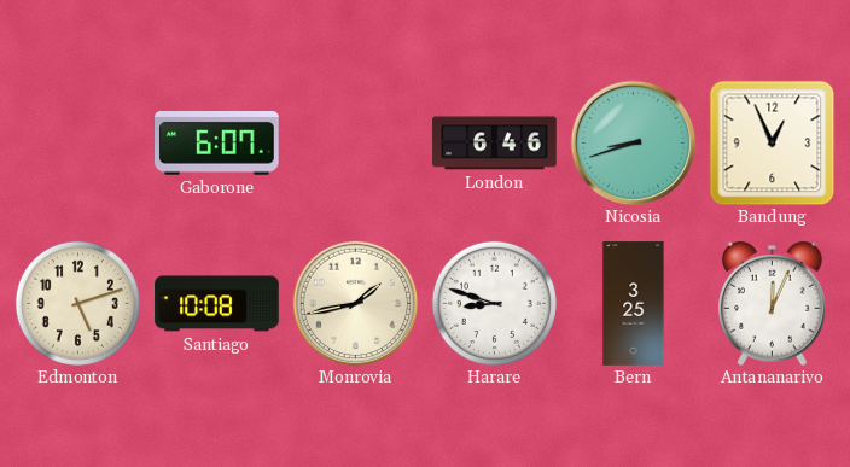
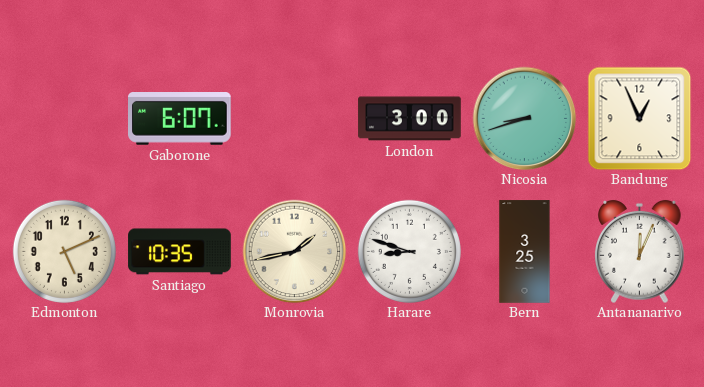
London: 6:46 -> 3:00 (410, 119)
Edmonton: 5:12 -> 5:11 (64, 251)
Santiago: 10:08 -> 10:35 (180, 252)
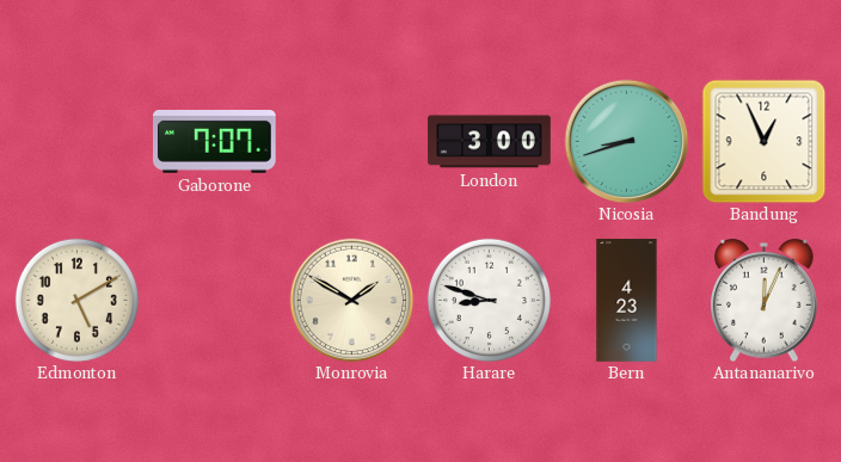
Gaborone: 6:07 -> 7:07 (215, 142)
Edmonton: 5:11 -> 5:10 (76, 300)
Santiago: 10:35 -> none (180, 252)
Monrovia: 1:43 -> 1:50 (351, 300)
Bern: 3:25 -> 4:23 (627, 301)
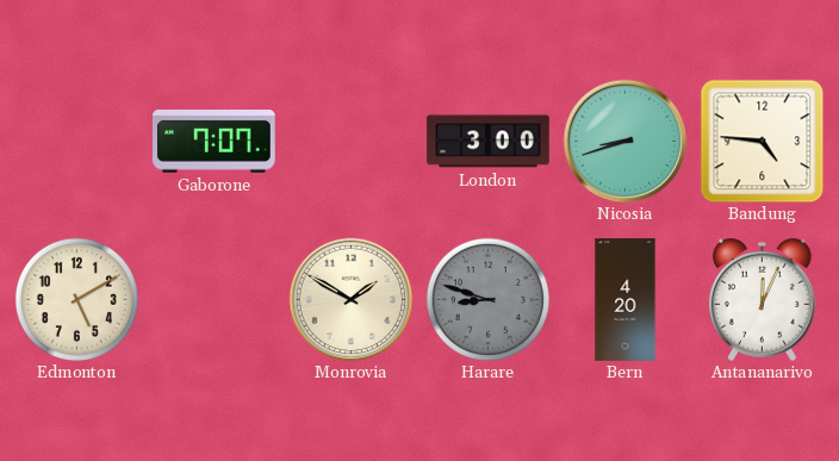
Bandung: 12:56 -> 4:46 (762, 141)
Harare dial: white -> grey (487, 299)
Bern: 4:23 -> 4:20 (626, 300)
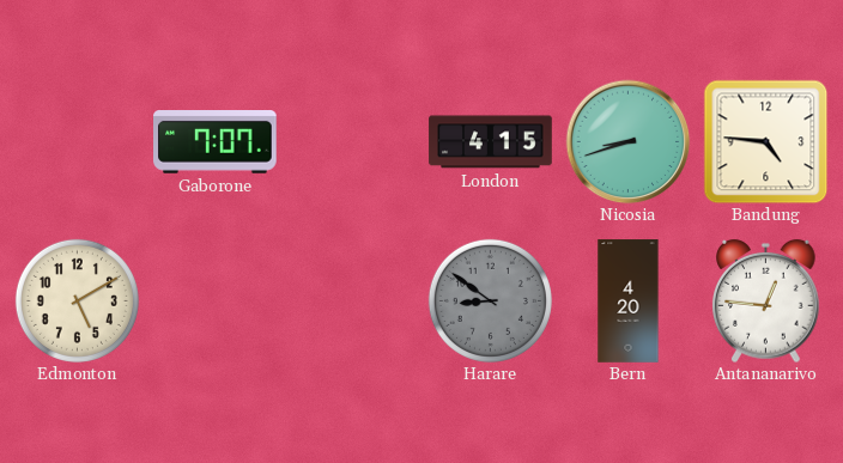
London: 3:00 -> 4:15 (491, 142)
Monrovia: 1:50 -> none (350, 299)
Harare: 8:48 -> 8:51 (490, 300)
Antananarivo: 12:04 -> 12:46 (766, 300)
